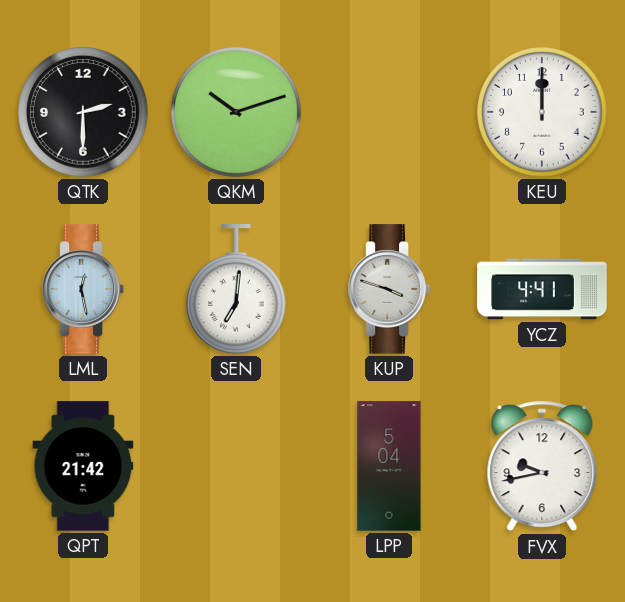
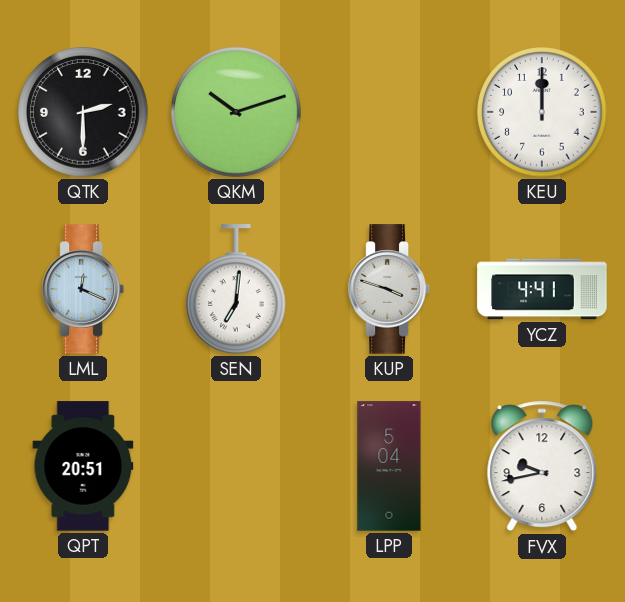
LML: 12:28 -> 12:19 (83, 289)
QPT: 21:42 -> 20:51 (83, 466)
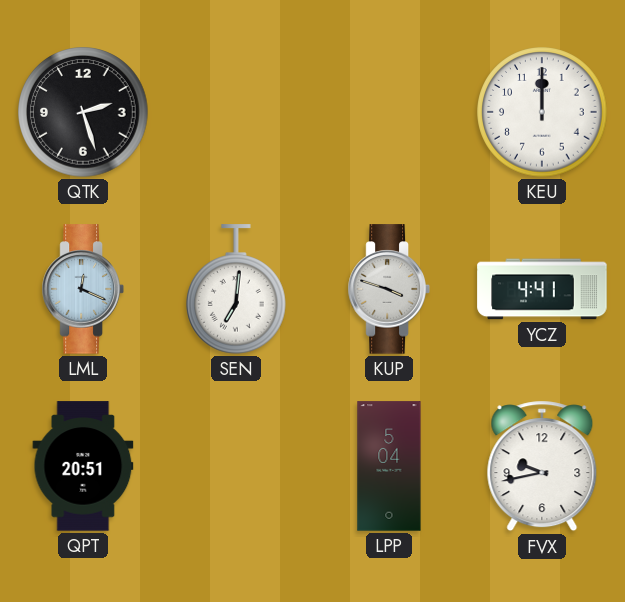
QTK: 2:30 -> 2:27 (83, 112)
QKM: 10:12 -> none (236, 112)
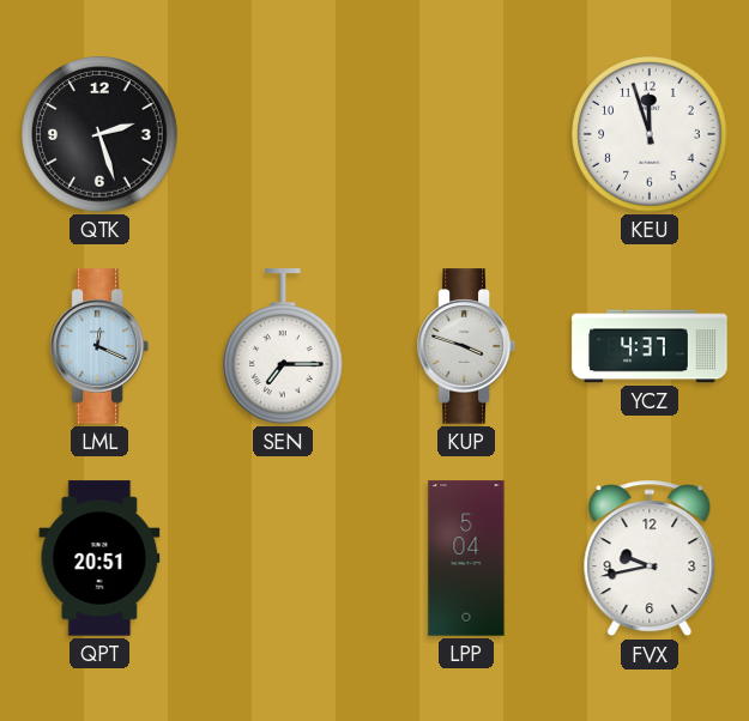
KEU: 12:00 -> 11:57 (650, 134)
SEN: 7:01 -> 7:15 (284, 346)
YCZ: 4:41 -> 4:37 (650, 346)
